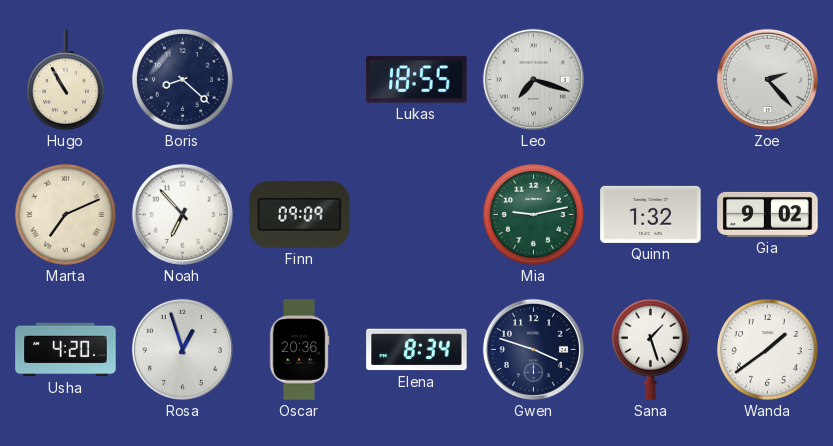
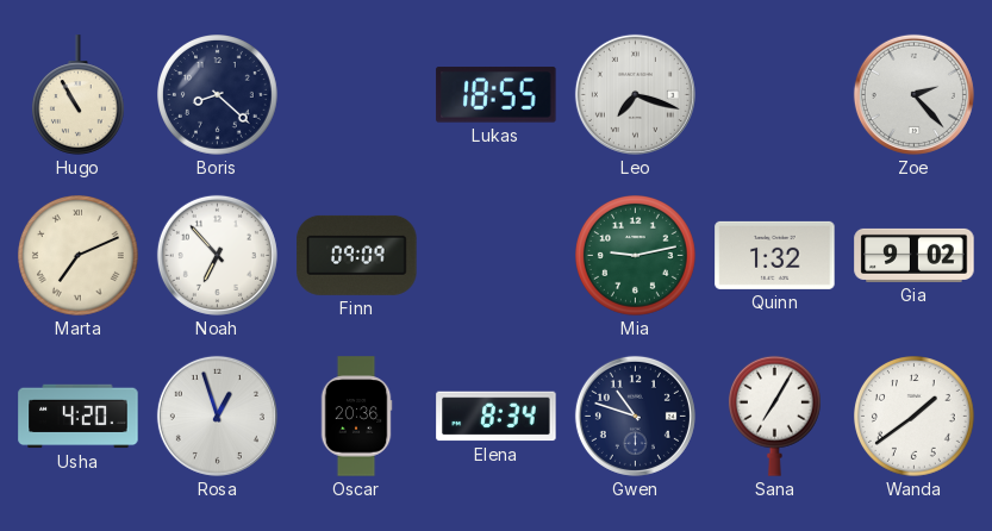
Gwen: 3:48 -> 10:48 (635, 416)
Sana: 1:27 -> 7:05 (774, 416)
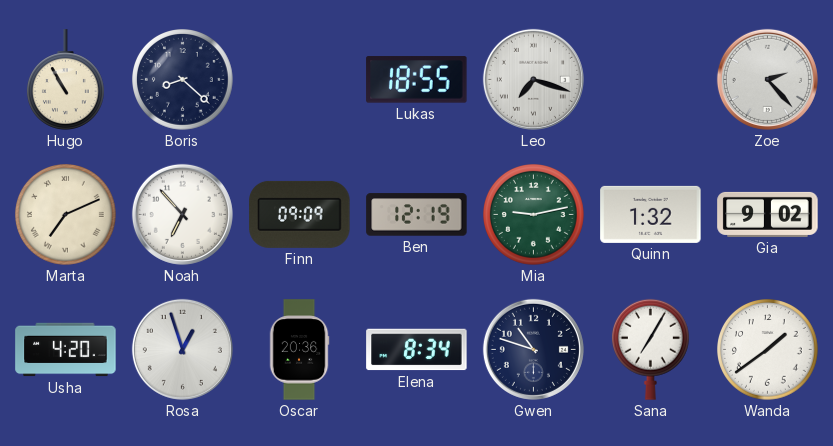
Ben: none -> 12:19 (417, 215)
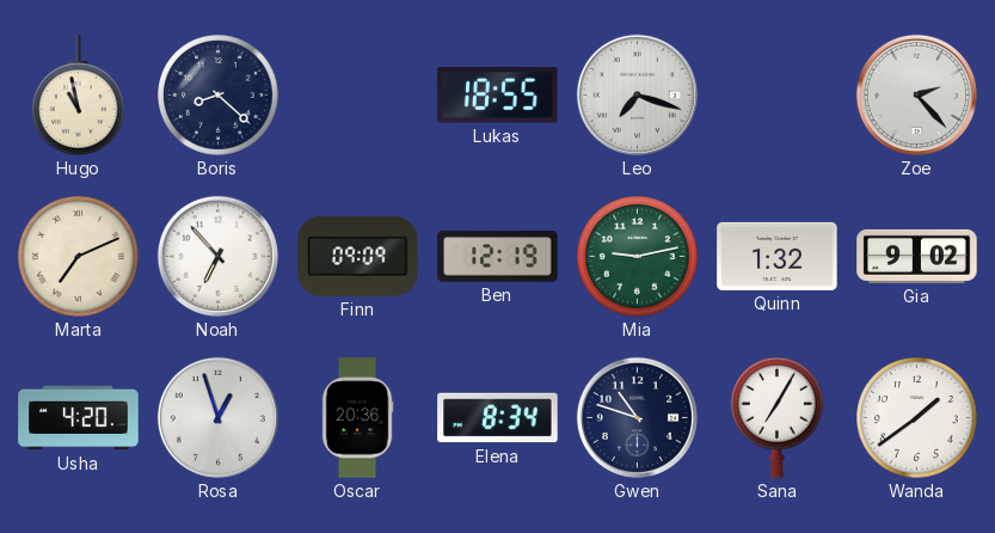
Hugo: 10:55 -> 10:58 (78, 96)
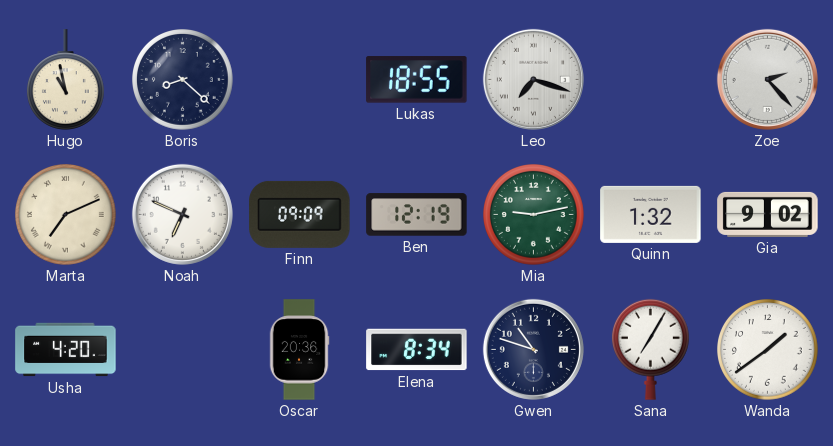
Noah: 6:53 -> 6:49 (182, 214)
Rosa: 12:57 -> none (217, 417)
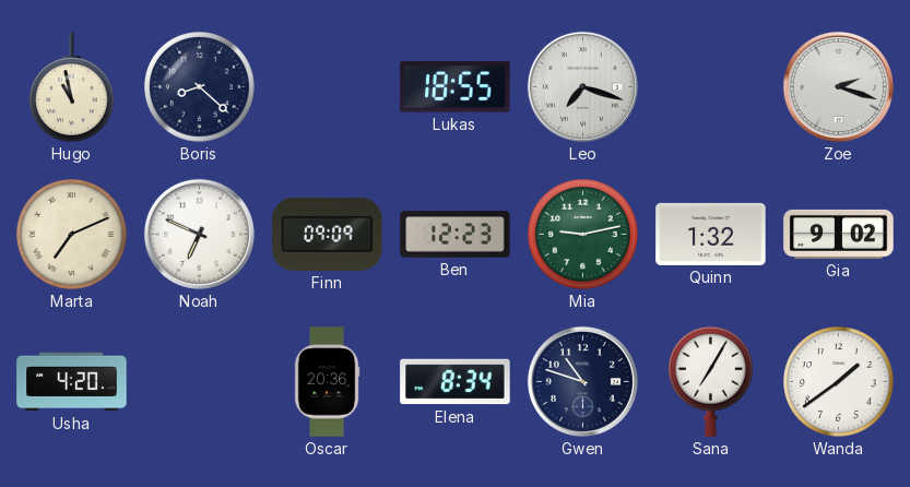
Zoe: 2:23 -> 2:18 (838, 86)
Ben: 12:19 -> 12:23 (456, 235)
